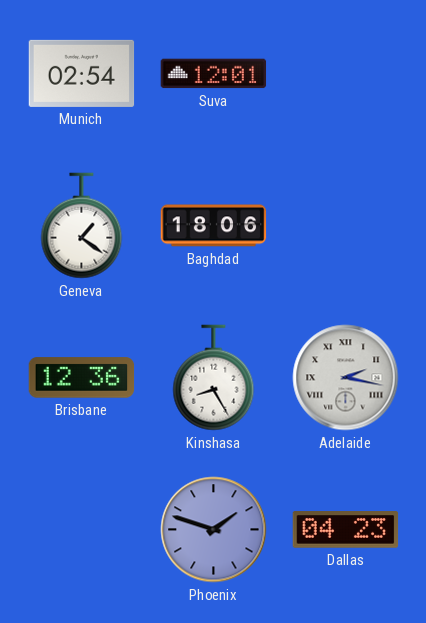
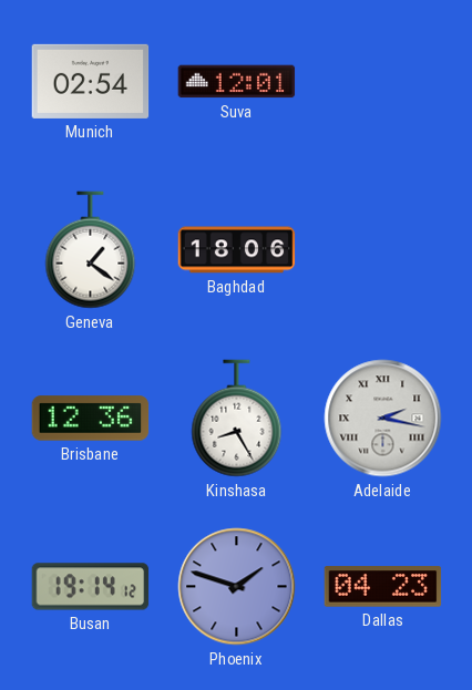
Busan: none -> 19:14 (91, 587)
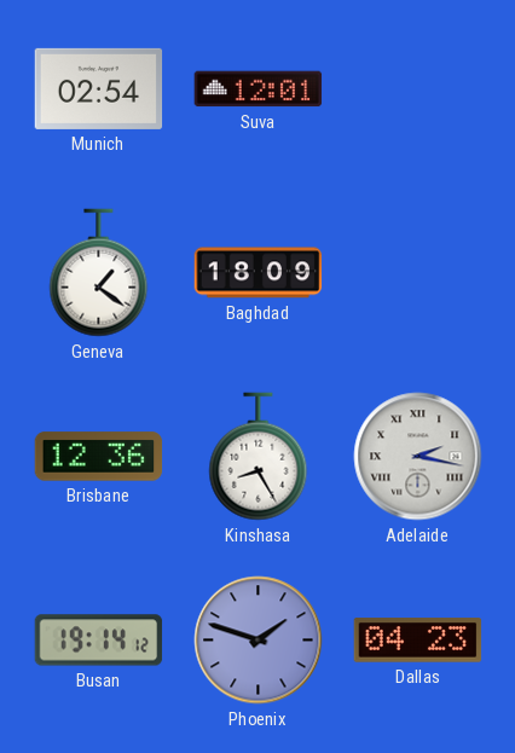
Baghdad: 18:06 -> 18:09 (259, 273)
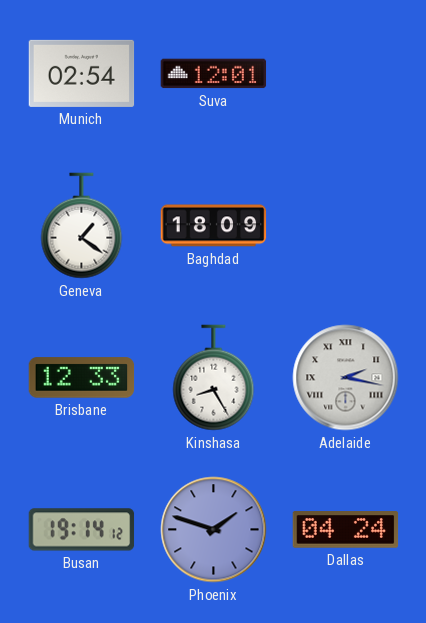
Brisbane: 12:36 -> 12:33 (82, 378)
Dallas: 04:23 -> 04:24 (346, 530)
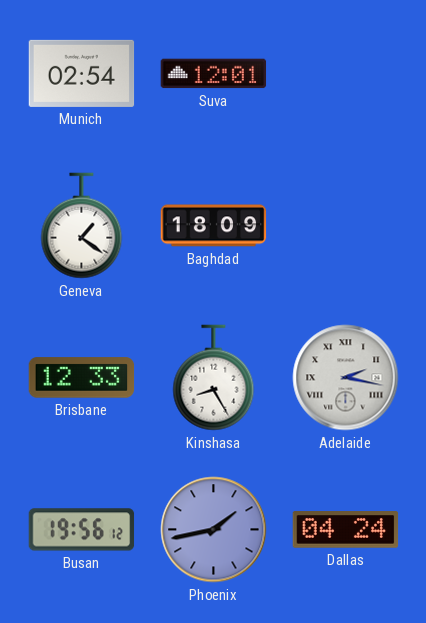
Busan: 19:14 -> 19:56 (82, 530)
Phoenix: 1:48 -> 1:43 (214, 530)
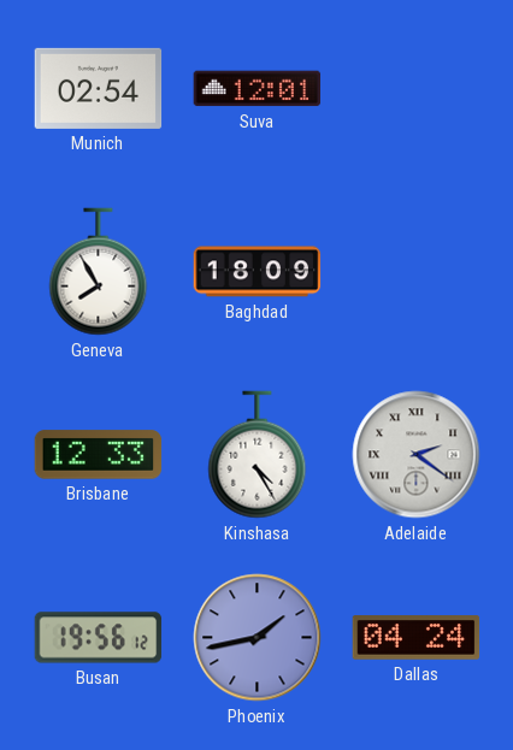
Geneva: 1:21 -> 7:55 (99, 272)
Kinshasa: 8:25 -> 4:25 (258, 455)
Adelaide: 2:17 -> 2:21 (417, 455)
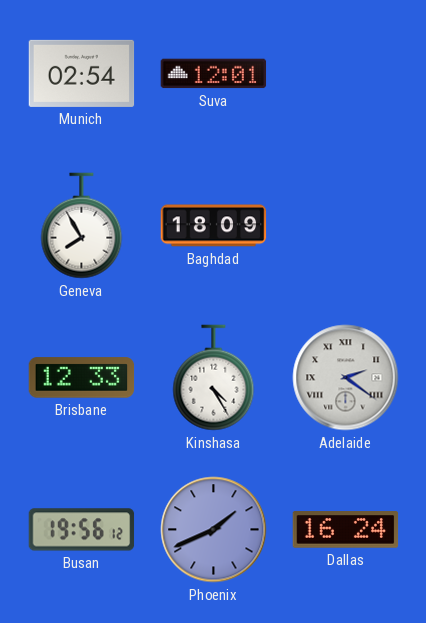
Phoenix: 1:43 -> 1:41 (214, 530)
Dallas: 04:24 -> 16:24 (346, 530)
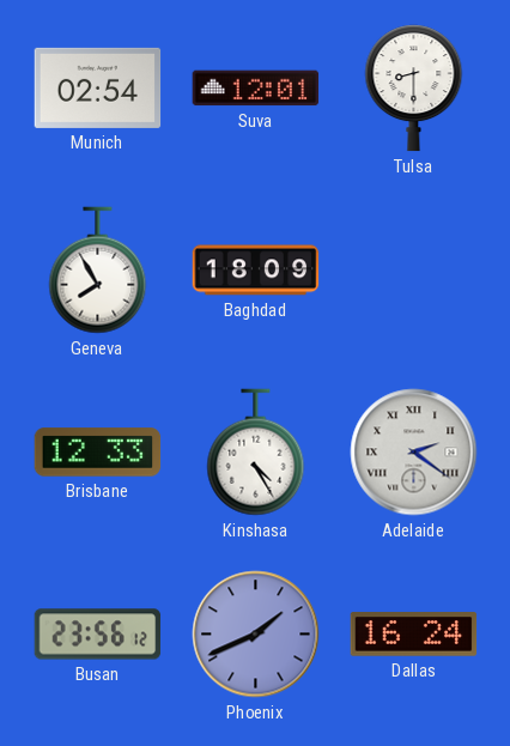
Tulsa: none -> 8:30 (414, 89)
Busan: 19:56 -> 23:56 (98, 635)
